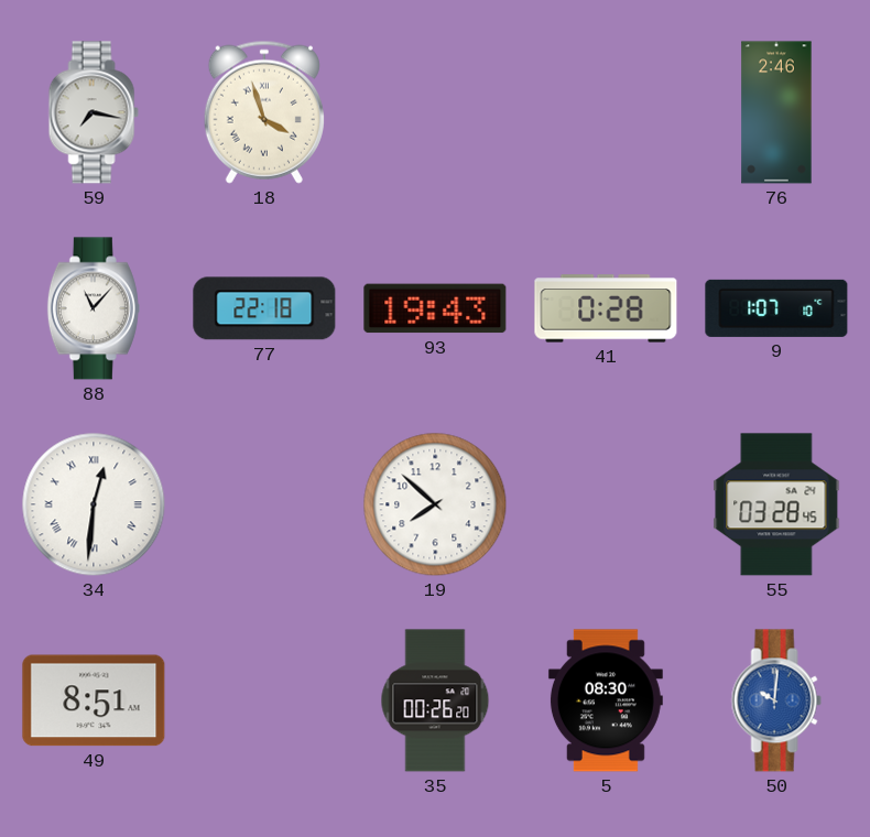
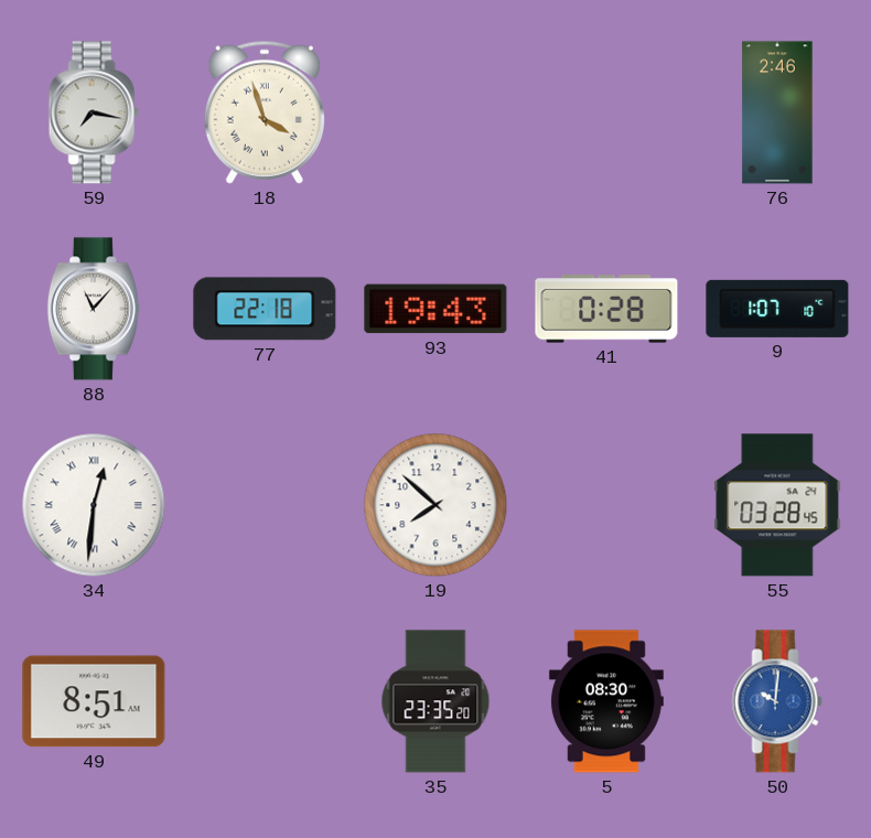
35: 00:26 -> 23:35 (436, 701)
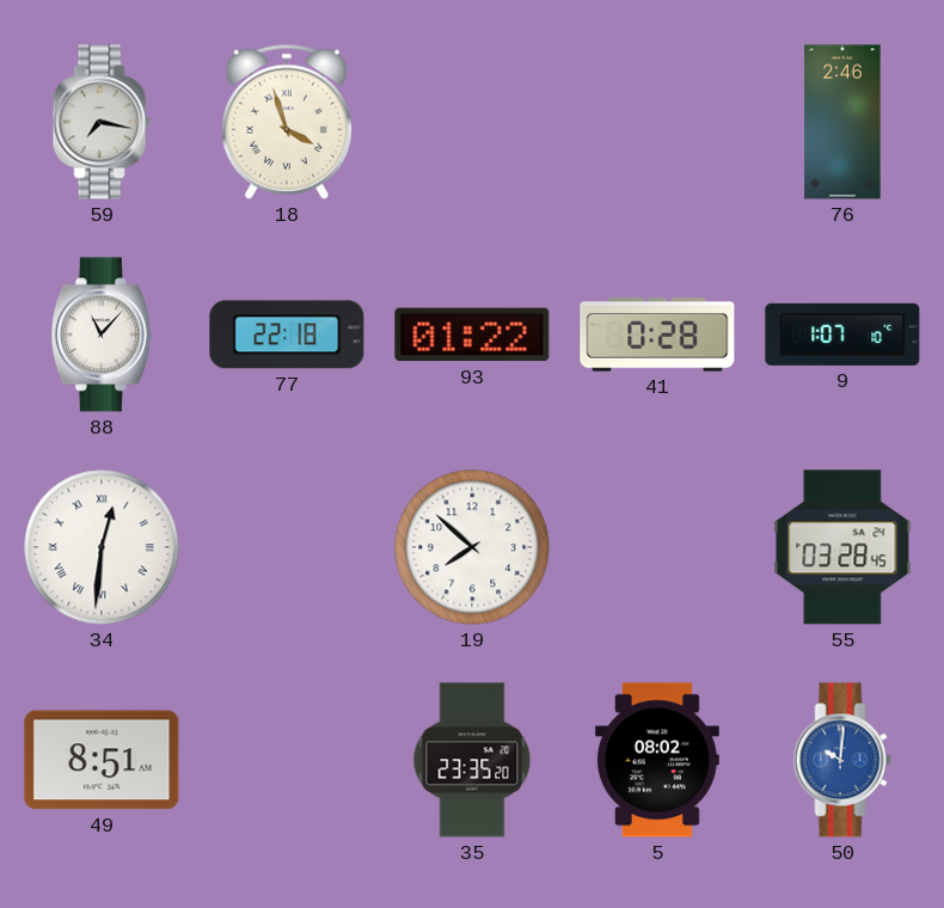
93: 19:43 -> 01:22 (472, 335)
5: 08:30 -> 08:02 (657, 760)
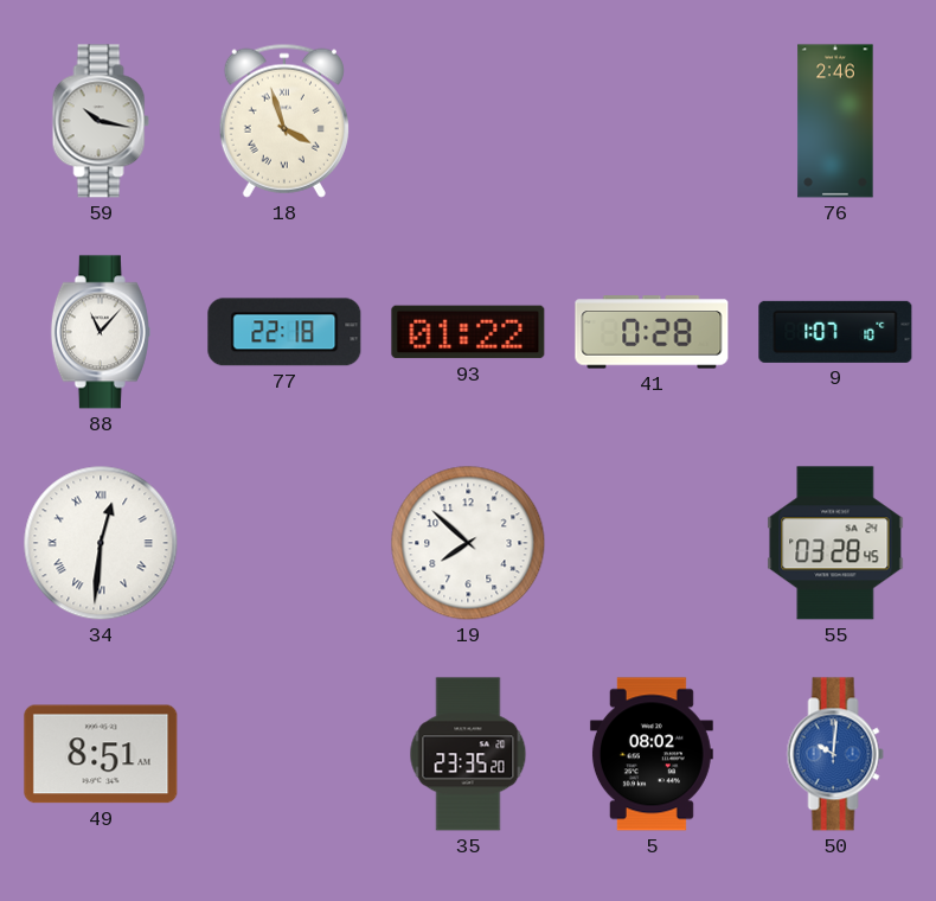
59: 7:17 -> 10:17 (101, 121)
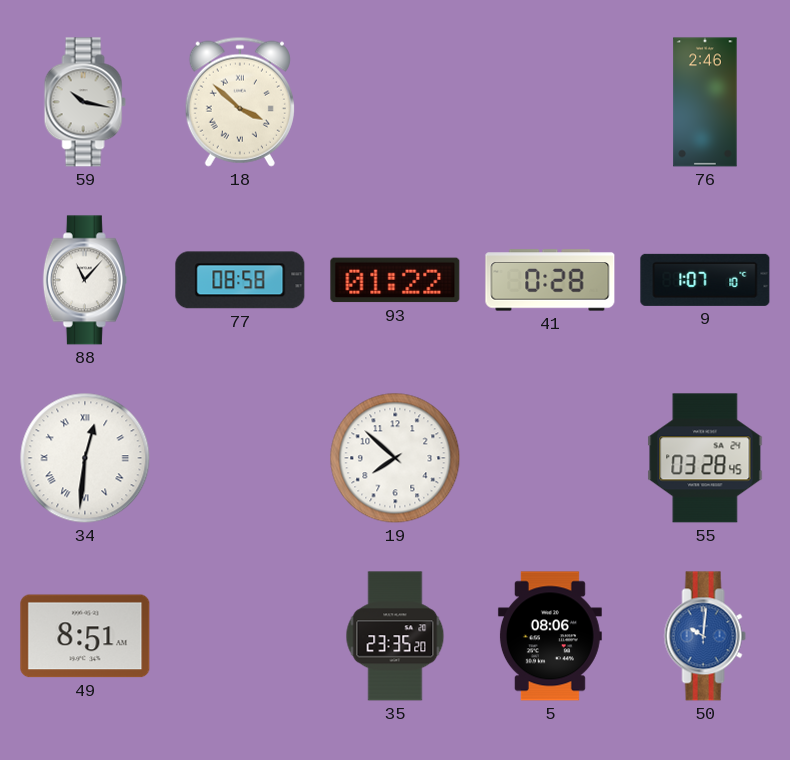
18: 3:57 -> 3:52 (240, 102)
77: 22:18 -> 08:58 (240, 280)
5: 08:02 -> 08:06 (550, 636)
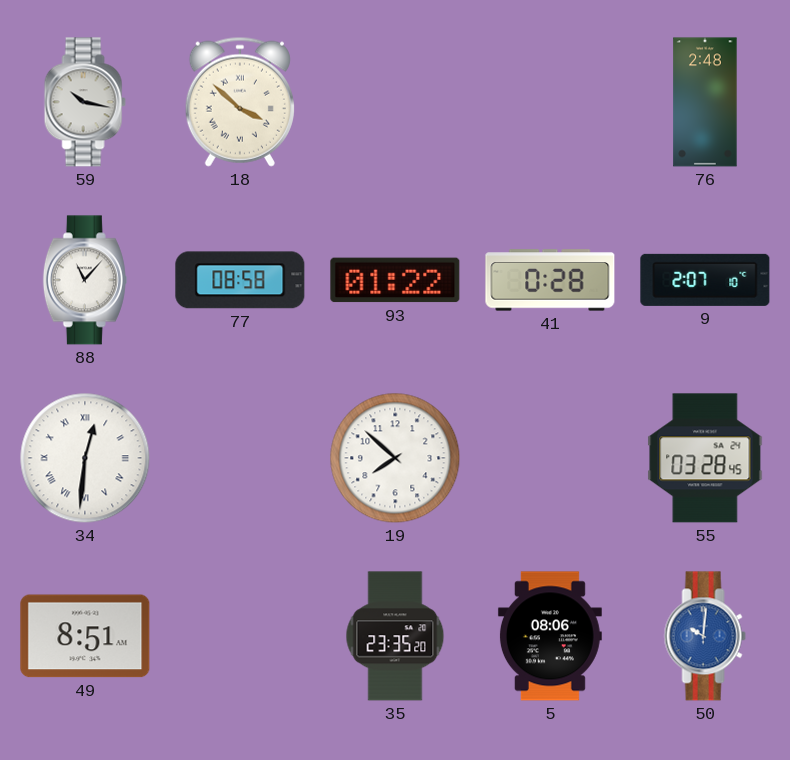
76: 2:46 -> 2:48 (705, 102)
9: 1:07 -> 2:07 (705, 280)
